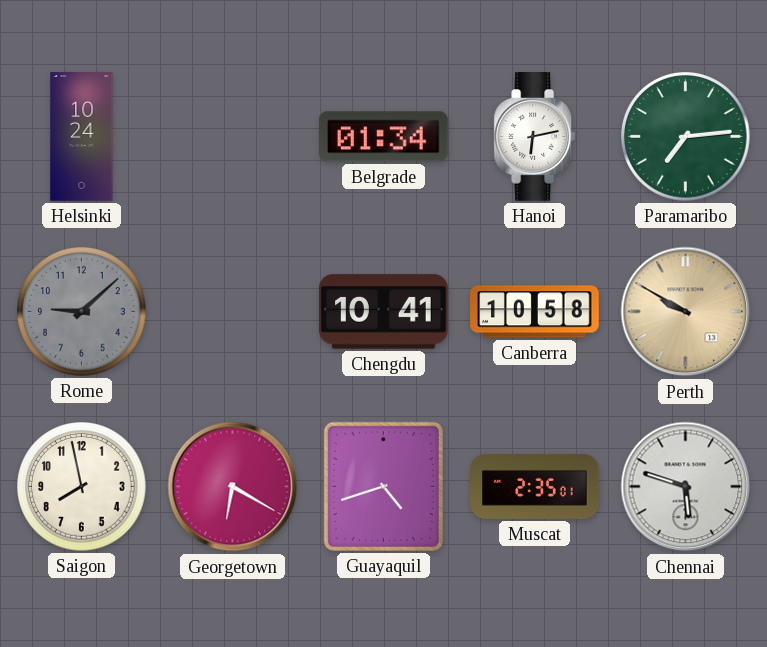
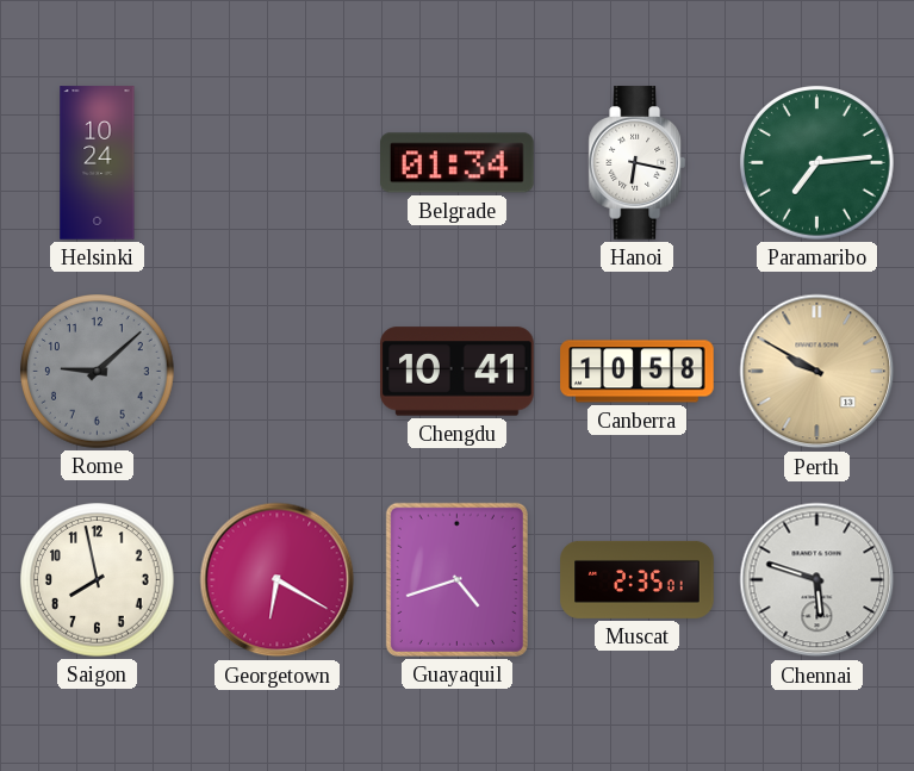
Hanoi: 6:13 -> 6:17 (636, 163)
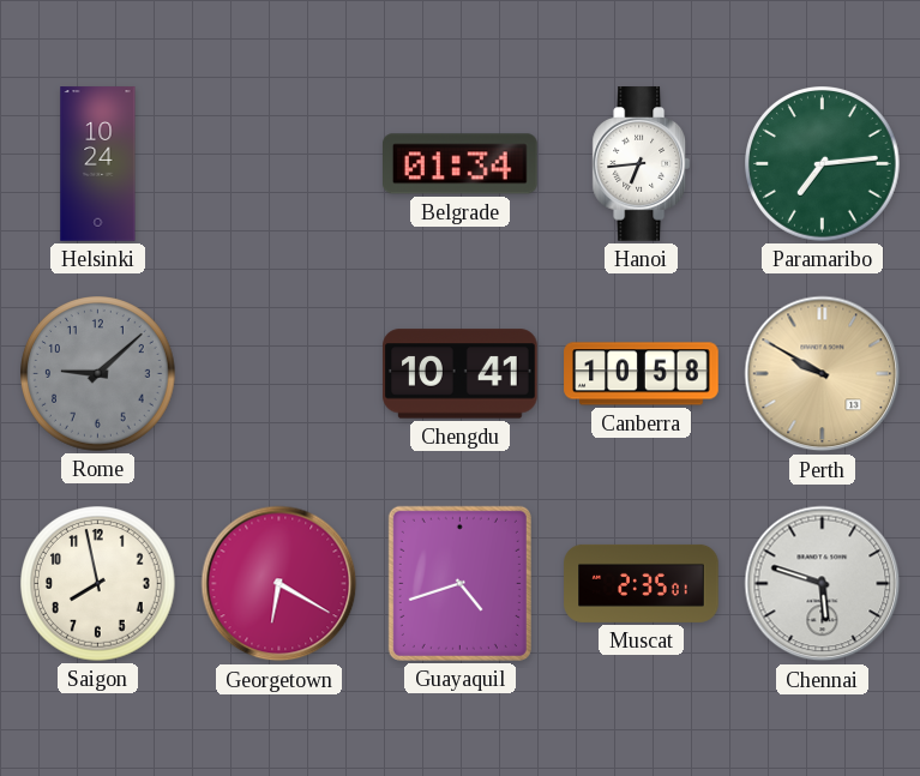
Hanoi: 6:17 -> 6:44 (641, 164)
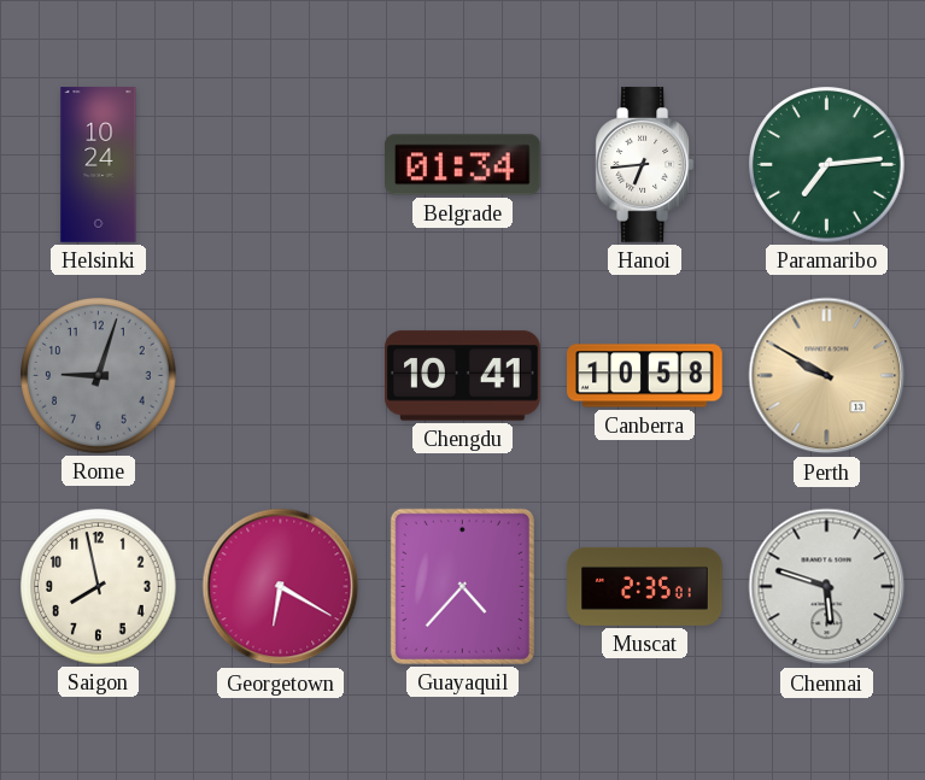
Rome: 9:08 -> 9:03 (99, 376)
Guayaquil: 4:42 -> 4:37 (462, 586)
